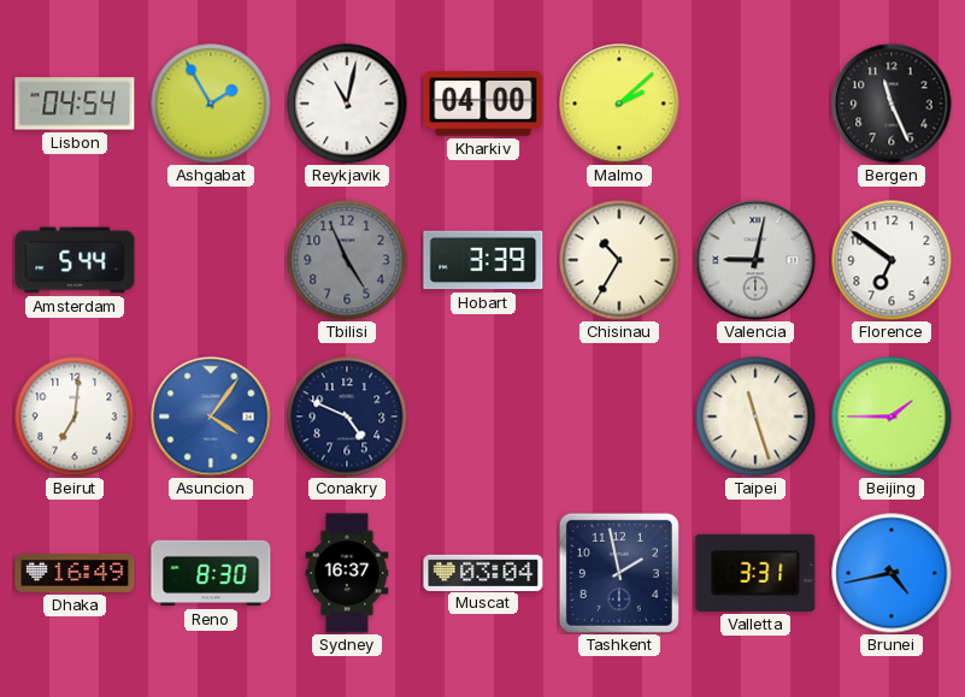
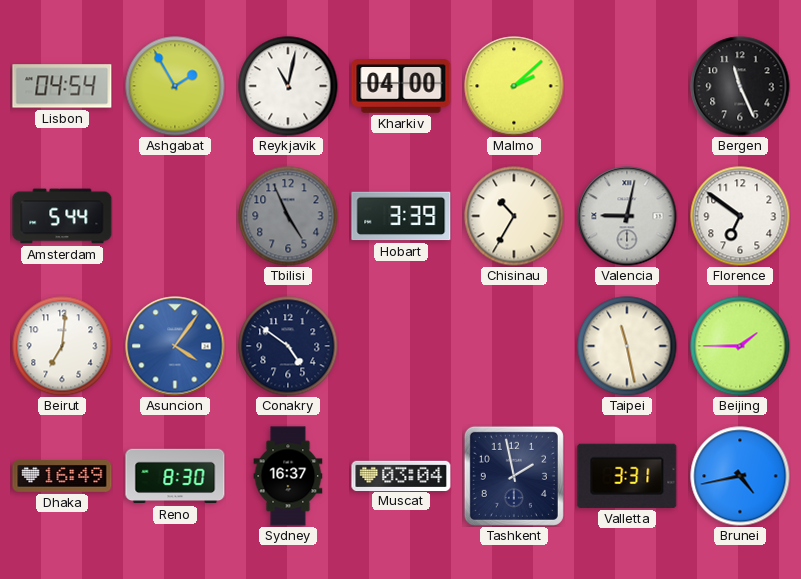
Conakry: 4:49 -> 4:51 (288, 346)
Taipei: 11:27 -> 11:28 (627, 346)
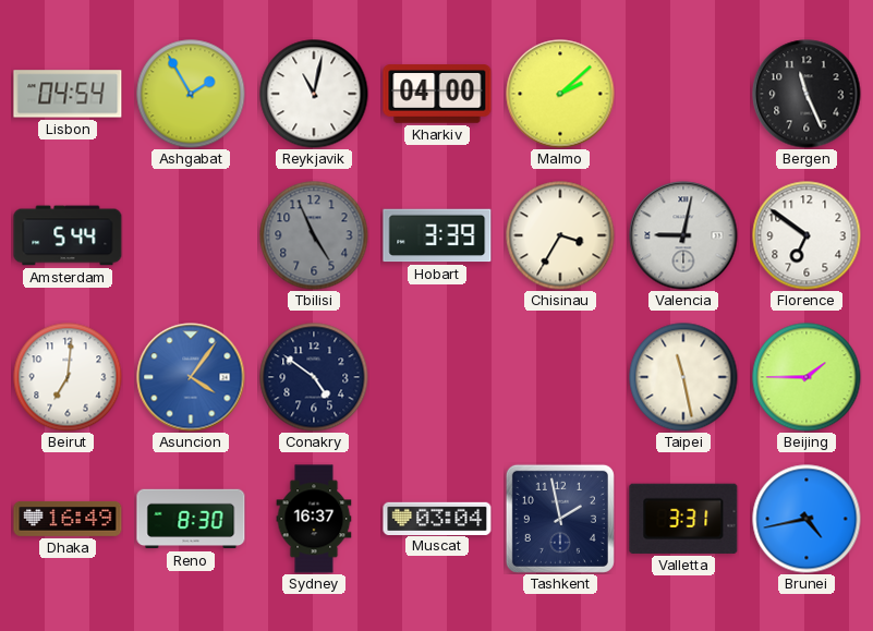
Chisinau: 10:35 -> 3:35 (560, 235)
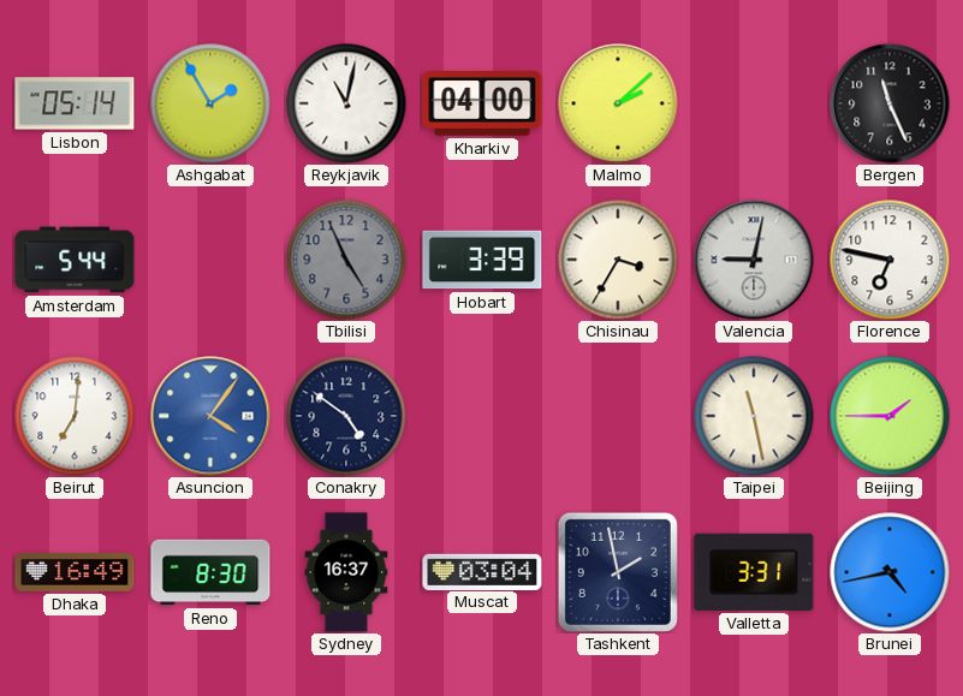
Lisbon: 04:54 -> 05:14 (75, 103)
Florence: 6:51 -> 6:47 (890, 260)
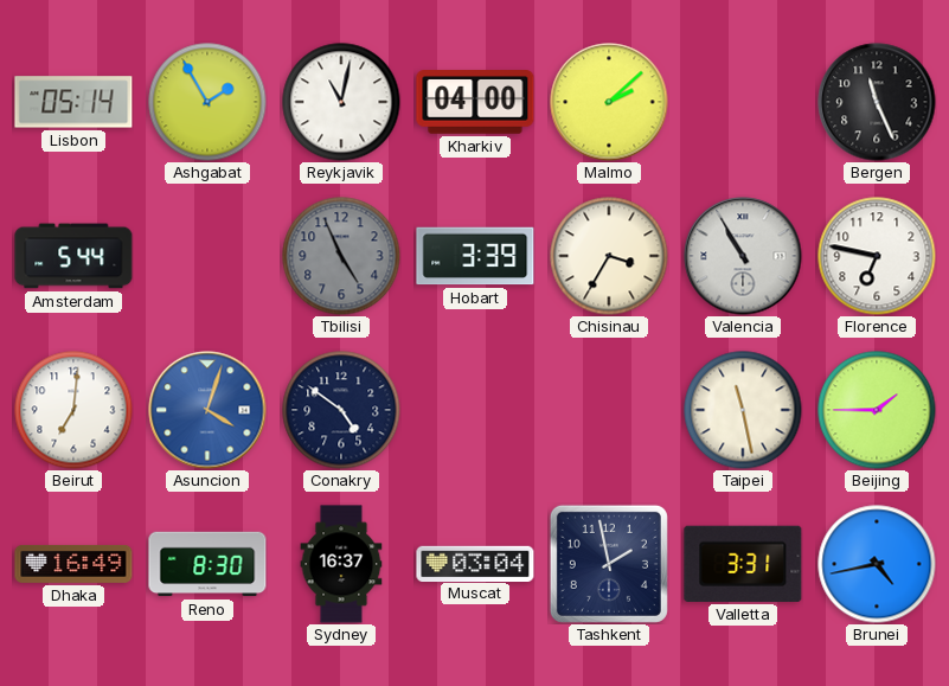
Valencia: 9:02 -> 10:55 (743, 256)
Asuncion: 4:06 -> 4:03 (207, 410)
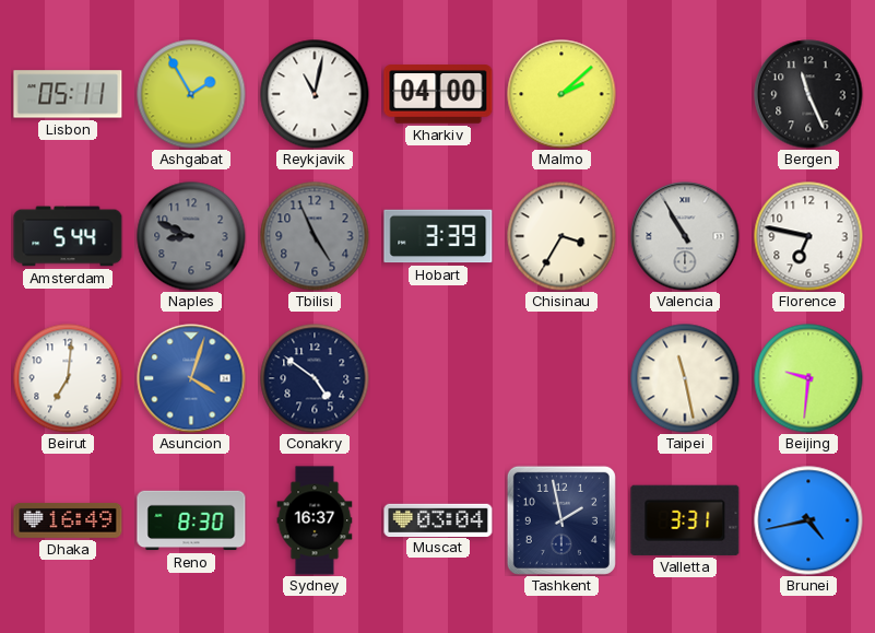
Lisbon: 05:14 -> 05:11 (68, 94)
Naples: none -> 8:49 (191, 236)
Beijing: 1:45 -> 9:31 (808, 378)
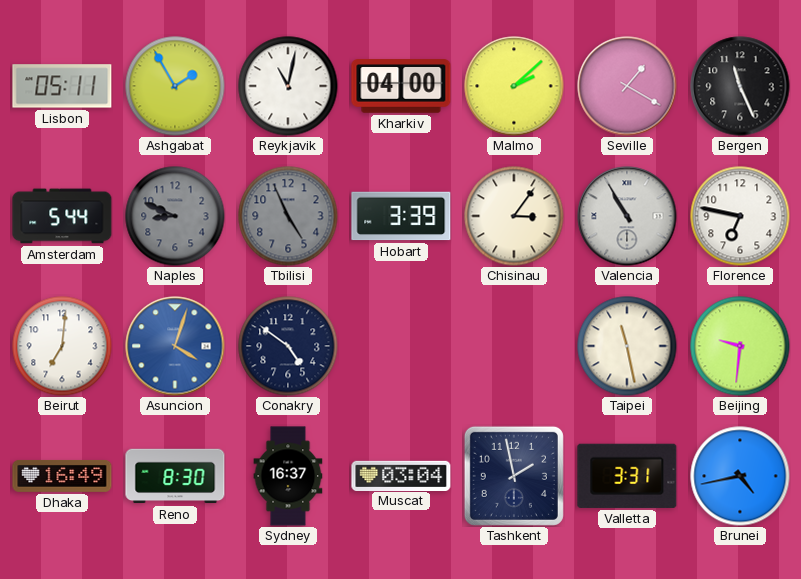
Seville: none -> 1:20 (627, 86)
Chisinau: 3:35 -> 3:06 (514, 216)
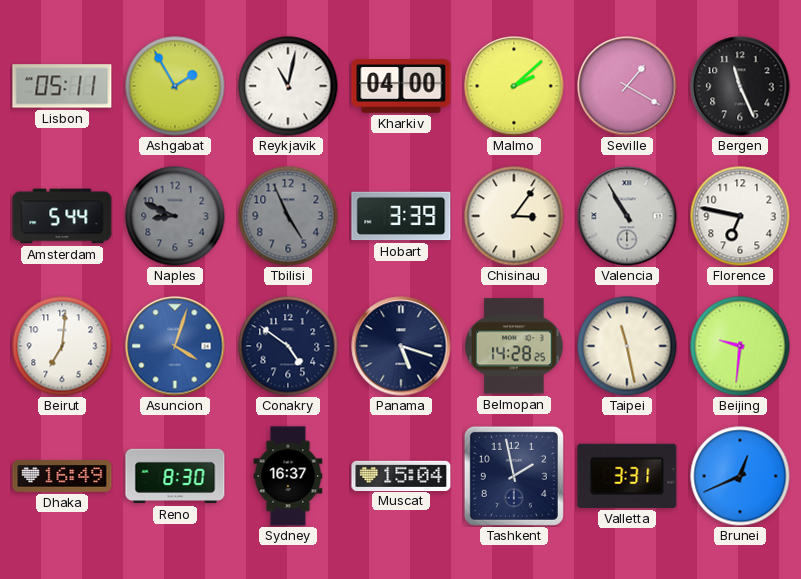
Panama: none -> 5:18 (401, 346)
Belmopan: none -> 14:28 (514, 346)
Muscat: 03:04 -> 15:04 (401, 475)
Brunei: 4:43 -> 12:41 (740, 476)
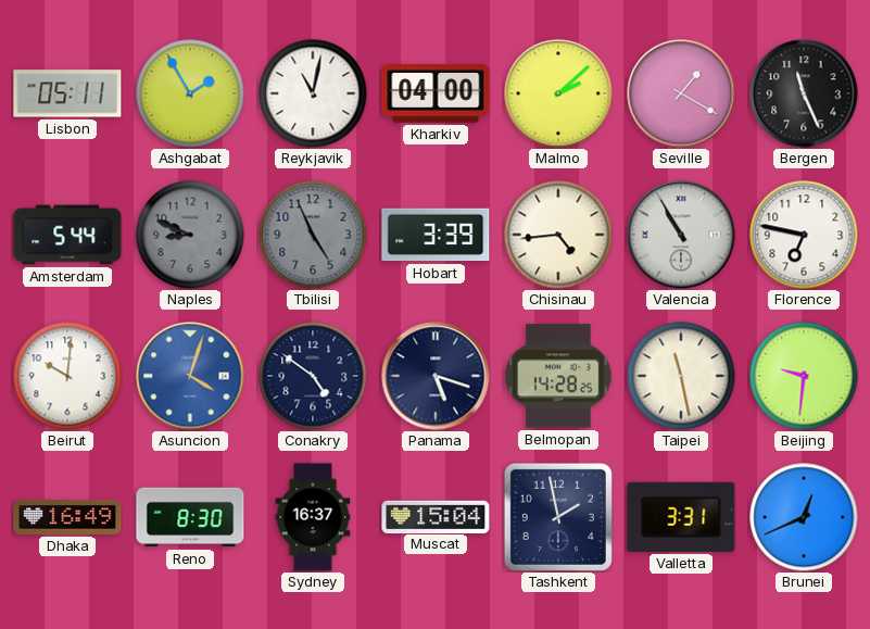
Chisinau: 3:06 -> 4:44 (558, 235)
Beirut: 7:01 -> 10:01 (67, 376)
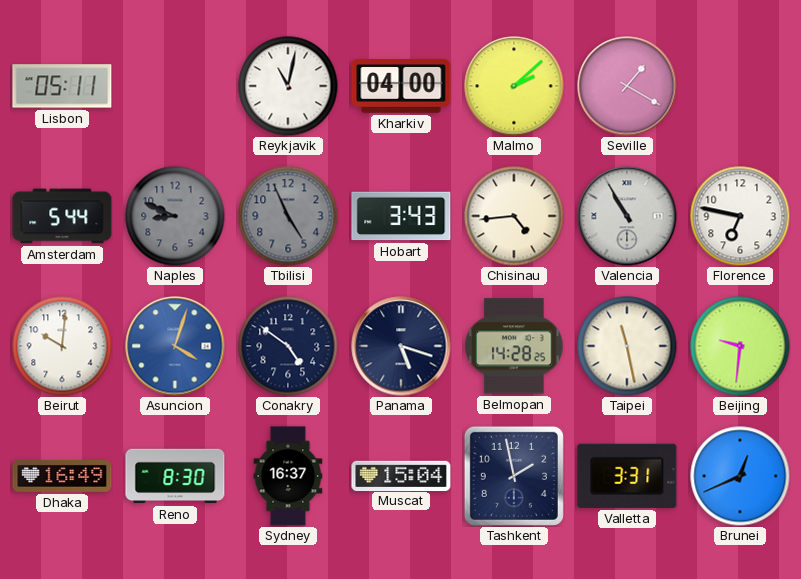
Ashgabat: 1:55 -> none (190, 93)
Bergen: 11:26 -> none (804, 93)
Hobart: 3:39 -> 3:43 (401, 216)
